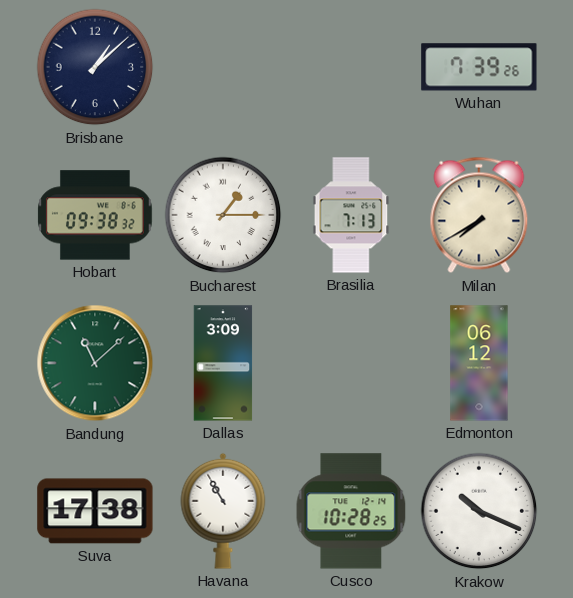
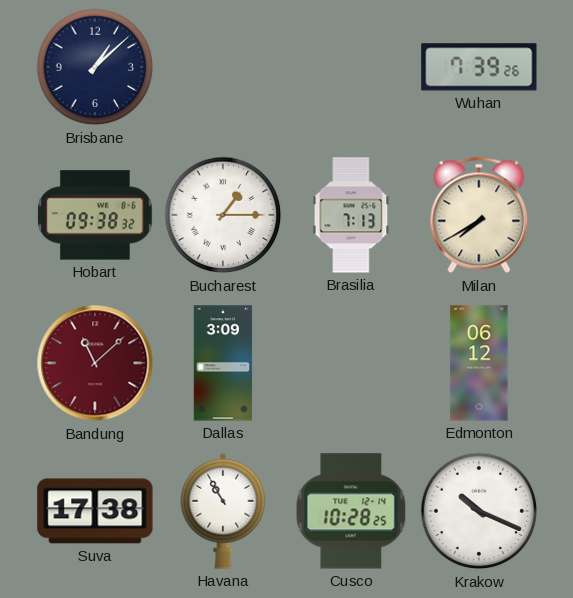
Bandung dial: green -> burgundy (95, 363)
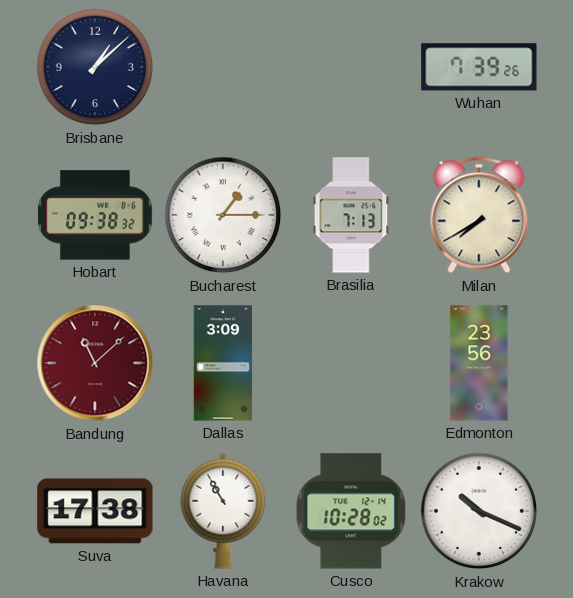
Edmonton: 06:12 -> 23:56 (479, 363)
Cusco: 10:28:25 -> 10:28:02 (351, 511)
